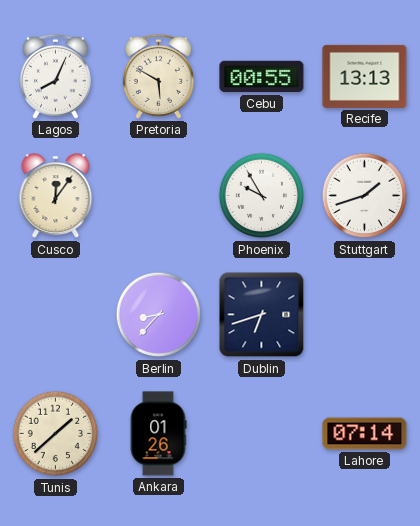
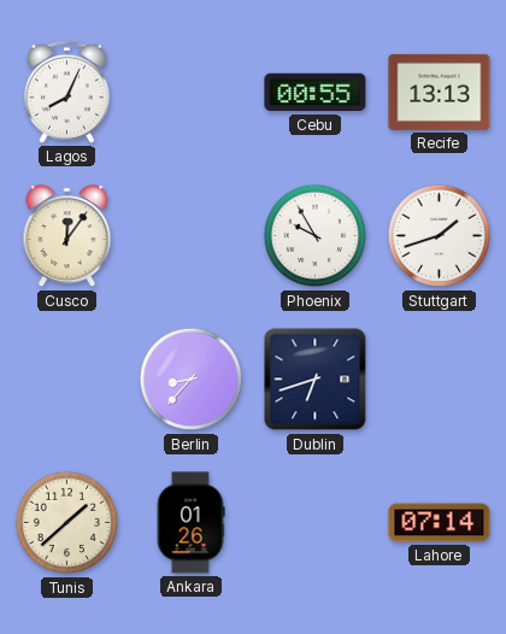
Pretoria: 5:50 -> none (158, 76)
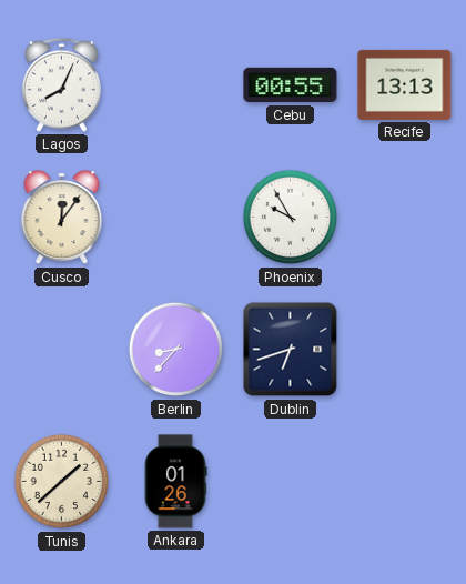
Stuttgart: 1:42 -> none (440, 236)
Lahore: 07:14 -> none (440, 523)
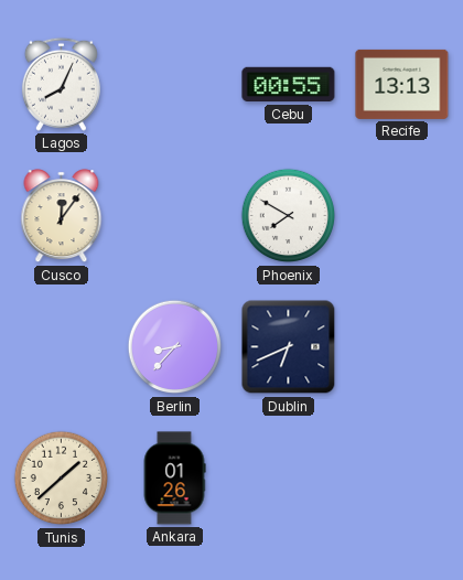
Phoenix: 9:55 -> 7:50 (289, 216)
Dublin: 6:42 -> 6:41 (289, 347)
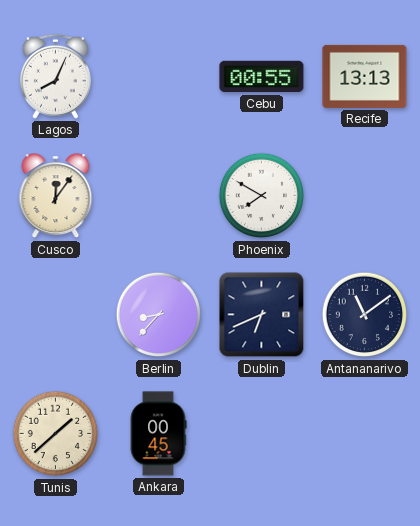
Antananarivo: none -> 11:09 (365, 315)
Ankara: 01:26 -> 00:45 (158, 434)
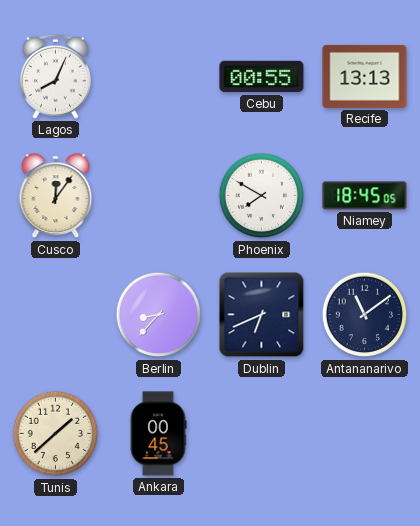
Niamey: none -> 18:45 (365, 196)
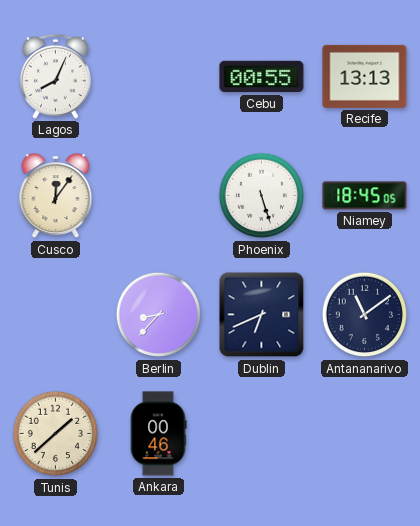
Phoenix: 7:50 -> 5:27 (262, 196)
Ankara: 00:45 -> 00:46 (158, 434)
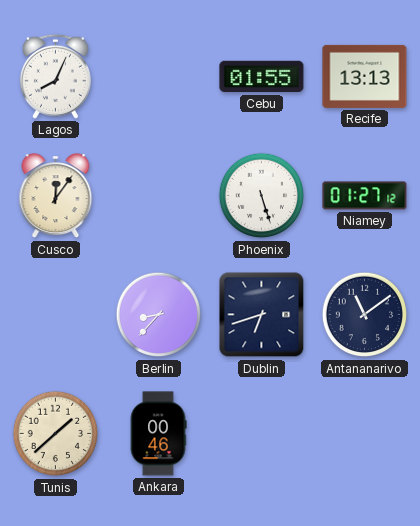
Cebu: 00:55 -> 01:55 (262, 77)
Niamey: 18:45 -> 01:27 (365, 196)
Dublin: 6:41 -> 6:42 (262, 315)
